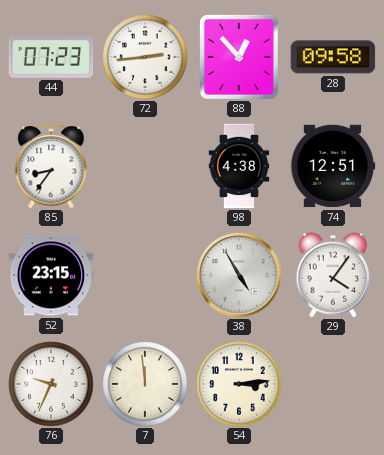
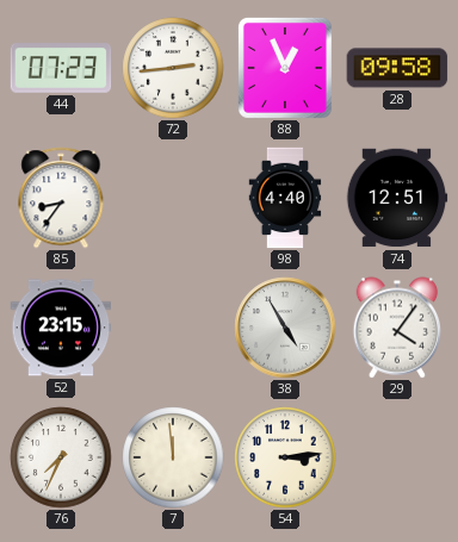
88: 12:53 -> 12:56 (285, 68)
98: 4:38 -> 4:40 (285, 198)
76: 9:34 -> 7:34 (61, 457)
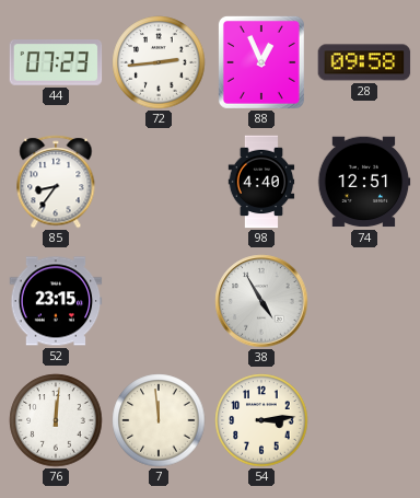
29: 4:06 -> none (397, 328)
76: 7:34 -> 12:01 (56, 420)
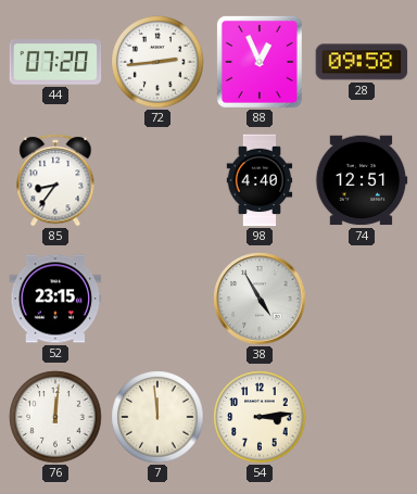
44: 07:23 -> 07:20 (55, 62)
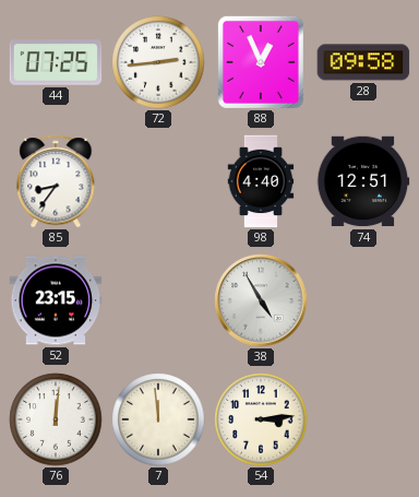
44: 07:20 -> 07:25 (56, 62)
